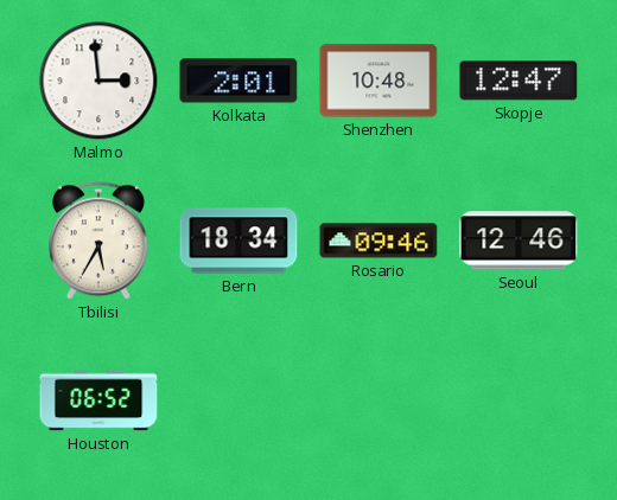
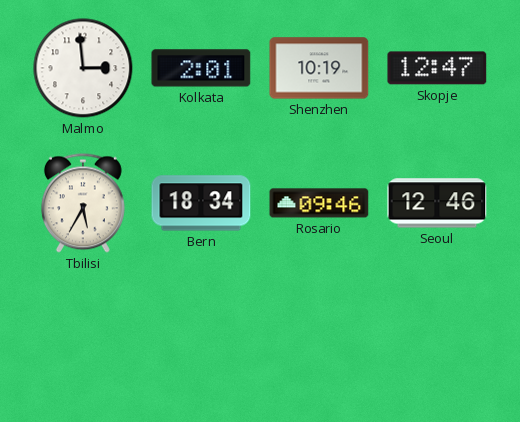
Shenzhen: 10:48 -> 10:19 (319, 68)
Houston: 06:52 -> none (98, 400)
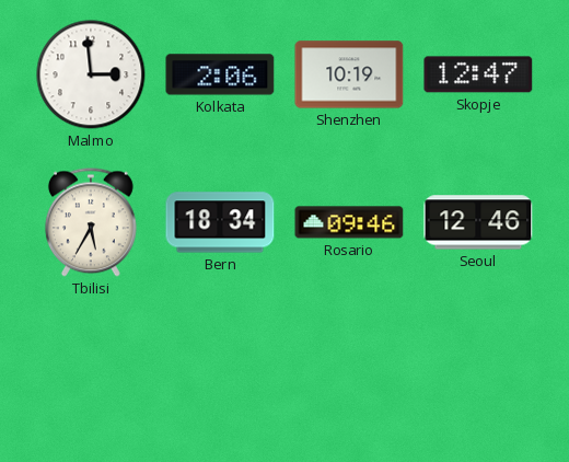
Kolkata: 2:01 -> 2:06 (220, 74)
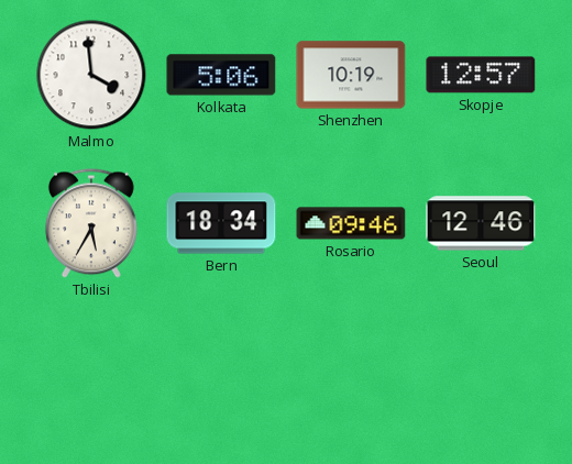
Malmo: 2:59 -> 3:59 (91, 75)
Kolkata: 2:06 -> 5:06 (221, 75)
Skopje: 12:47 -> 12:57 (481, 75)
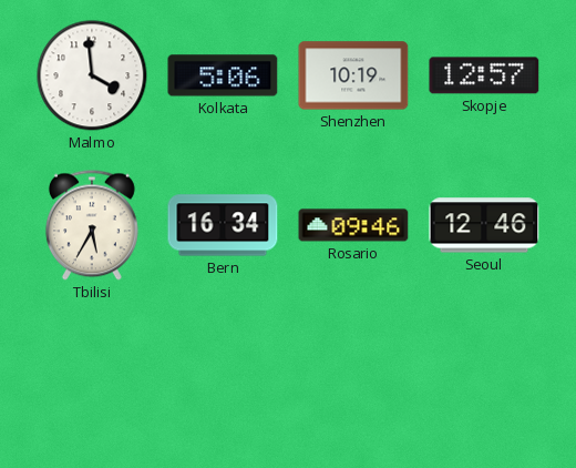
Bern: 18:34 -> 16:34 (223, 225)
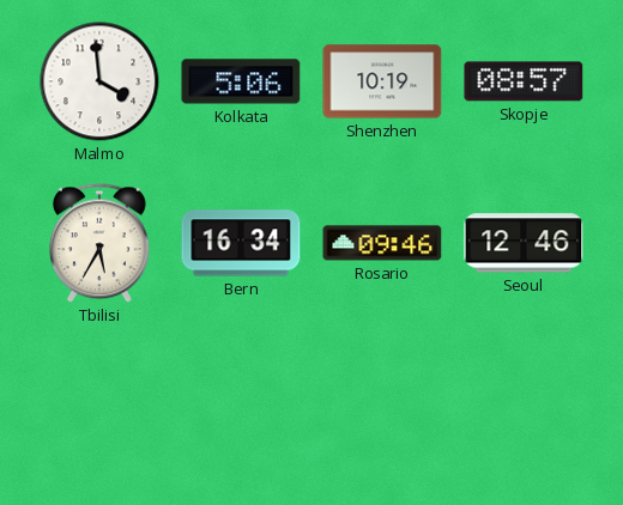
Skopje: 12:57 -> 08:57 (524, 81)
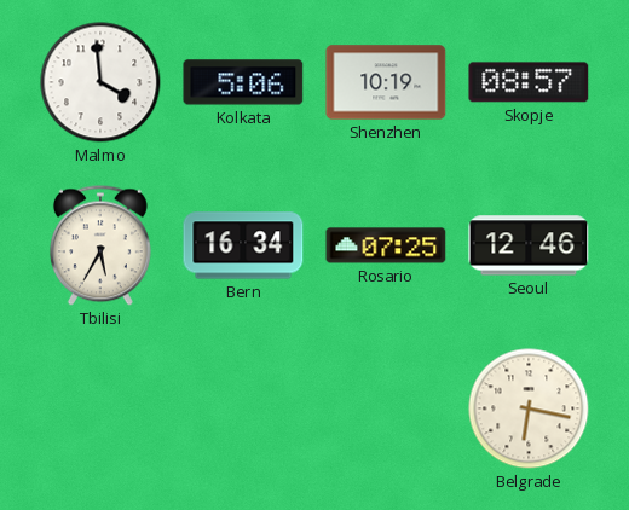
Rosario: 09:46 -> 07:25 (386, 245)
Belgrade: none -> 6:17 (529, 408)
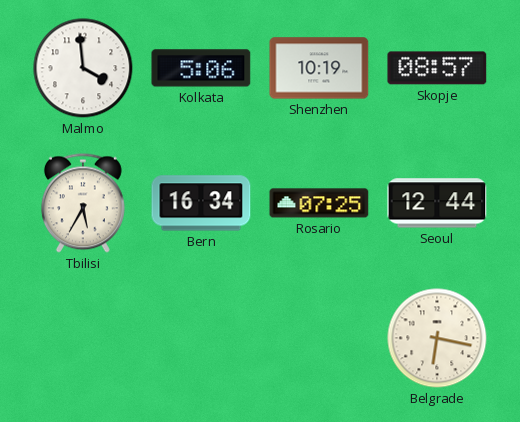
Seoul: 12:46 -> 12:44 (437, 203)
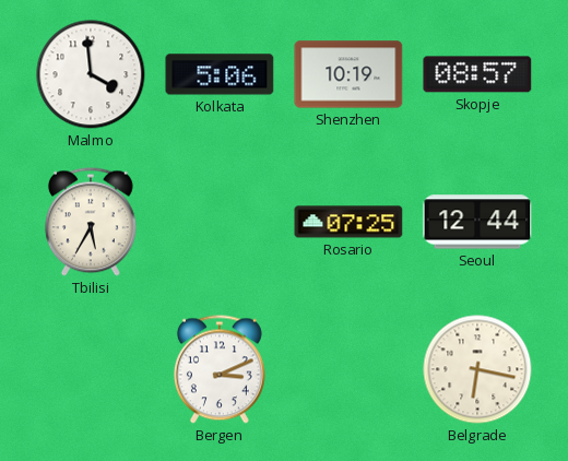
Bern: 16:34 -> none (201, 203)
Bergen: none -> 3:11 (220, 369)
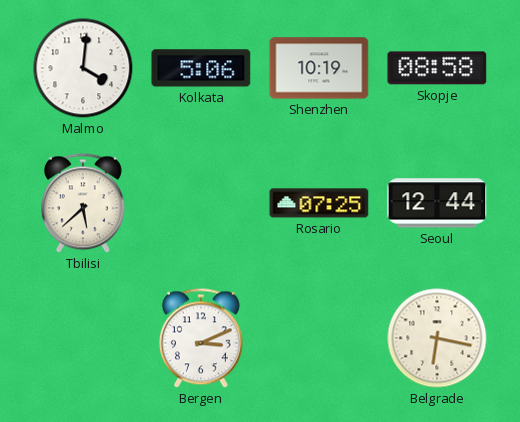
Malmo: 3:59 -> 4:01 (83, 68)
Skopje: 08:57 -> 08:58 (437, 68)
Tbilisi: 5:35 -> 5:38 (83, 203)
